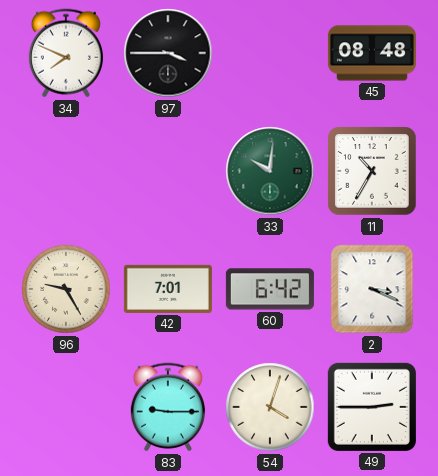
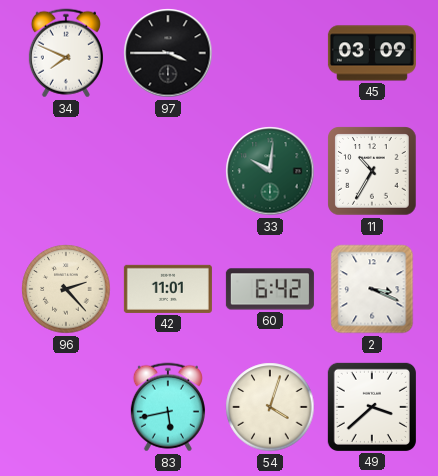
45: 08:48 -> 03:09 (372, 53)
96: 9:25 -> 2:23 (66, 289)
42: 7:01 -> 11:01 (168, 289)
83: 9:15 -> 5:43 (168, 407)
49: 2:45 -> 3:38 (372, 407)
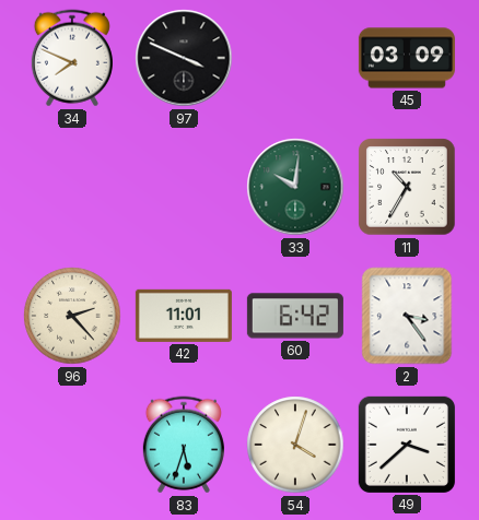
97: 3:45 -> 3:49 (184, 58)
2: 3:19 -> 3:24 (407, 316)
83: 5:43 -> 5:33 (184, 445)
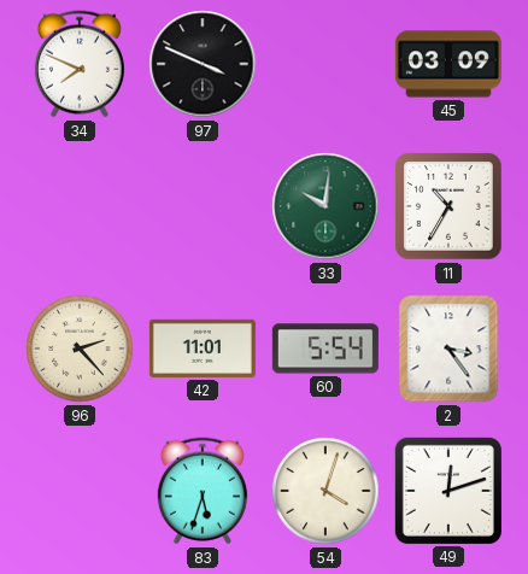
60: 6:42 -> 5:54 (325, 348)
49: 3:38 -> 12:12 (448, 491)
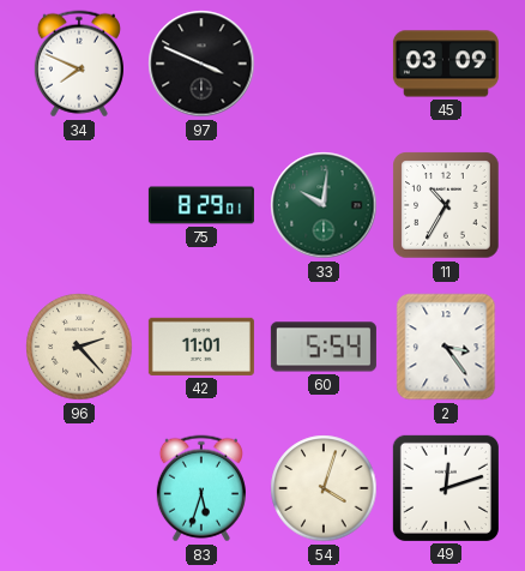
75: none -> 8:29 (201, 205)
